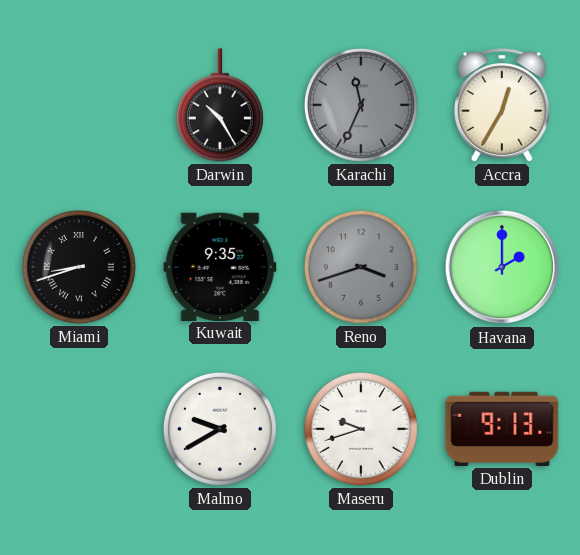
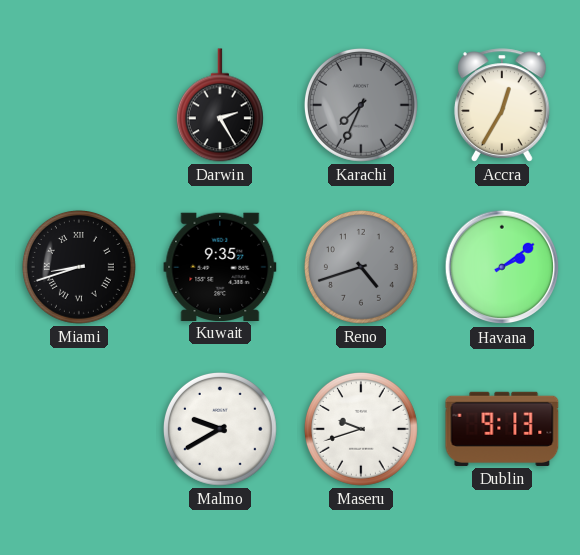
Darwin: 10:25 -> 2:25 (220, 105)
Karachi: 11:34 -> 7:34 (361, 105)
Reno: 3:42 -> 4:42 (361, 267)
Havana: 2:00 -> 2:09 (502, 267)
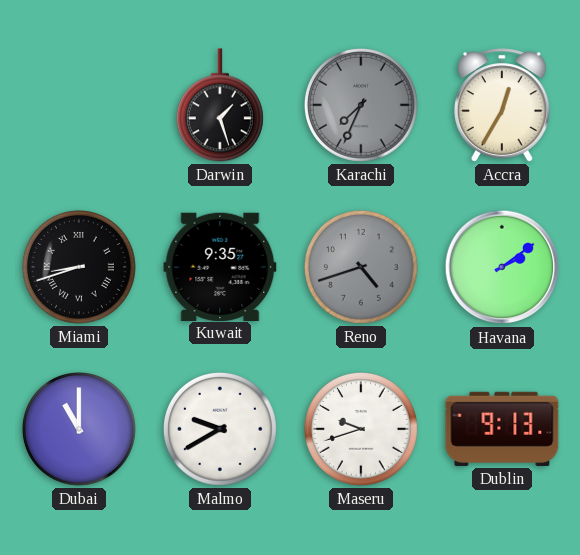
Darwin: 2:25 -> 1:27 (220, 105)
Dubai: none -> 11:00 (79, 429)
